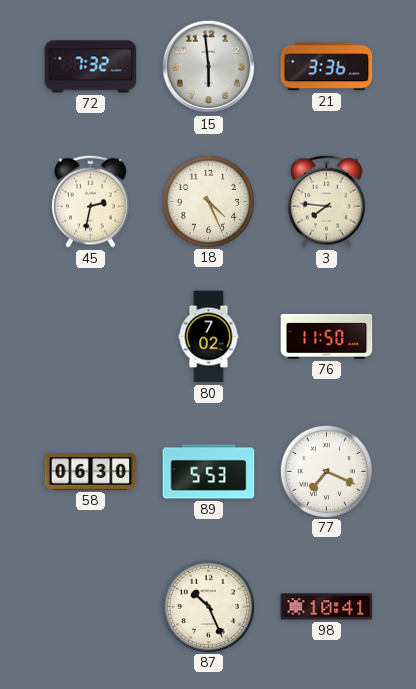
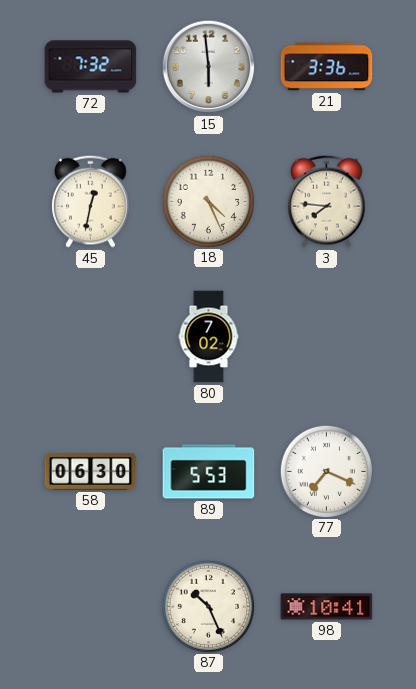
45: 2:32 -> 12:32 (91, 201)
76: 11:50 -> none (327, 337)
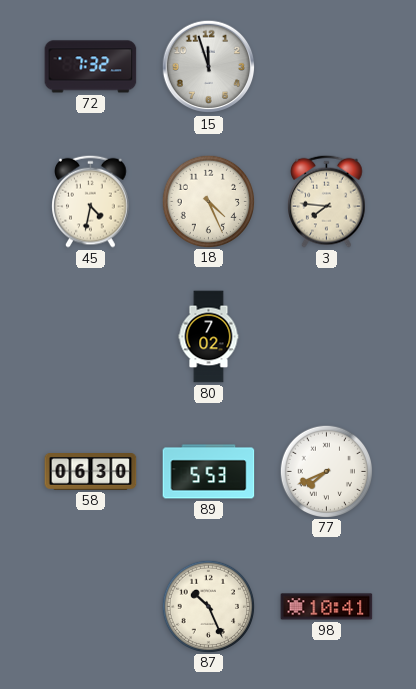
15: 5:59 -> 11:57 (209, 67)
21: 3:36 -> none (327, 67)
45: 12:32 -> 4:32 (91, 201)
77: 7:19 -> 7:41 (326, 471)
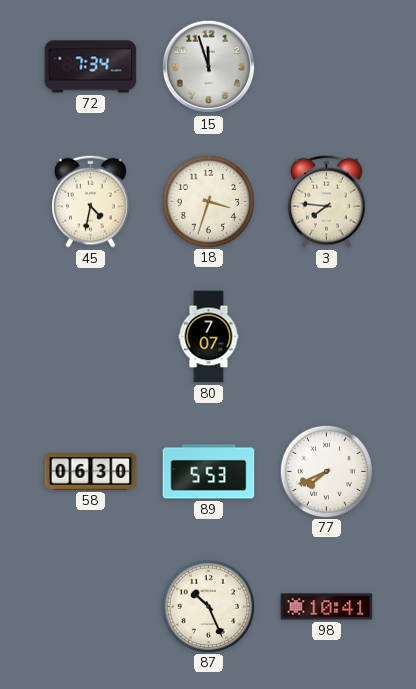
72: 7:32 -> 7:34 (91, 67)
18: 4:26 -> 3:33 (208, 201)
80: 7:02 -> 7:07 (209, 337)
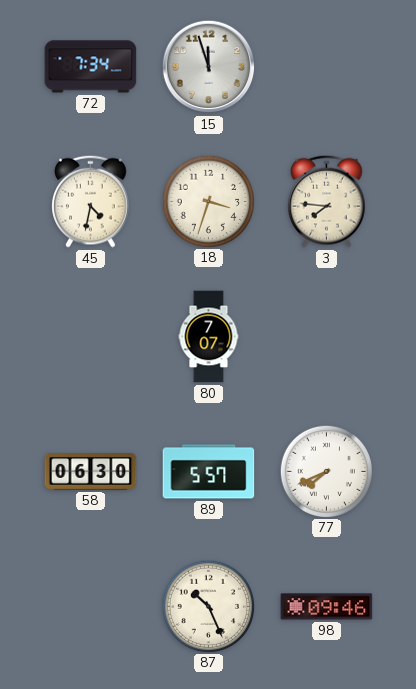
89: 5:53 -> 5:57 (209, 472)
98: 10:41 -> 09:46 (327, 607)
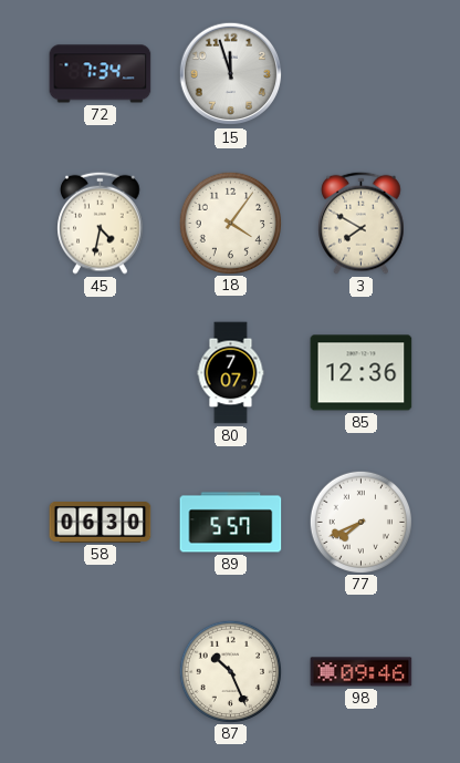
18: 3:33 -> 4:06 (230, 223)
3: 7:46 -> 7:50 (362, 223)
85: none -> 12:36 (362, 373)
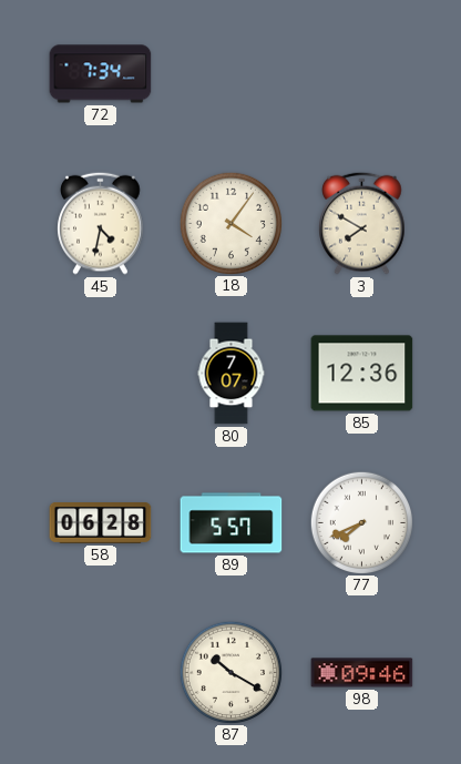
15: 11:57 -> none (231, 74)
58: 06:30 -> 06:28 (101, 523)
87: 10:26 -> 10:20 (230, 672)
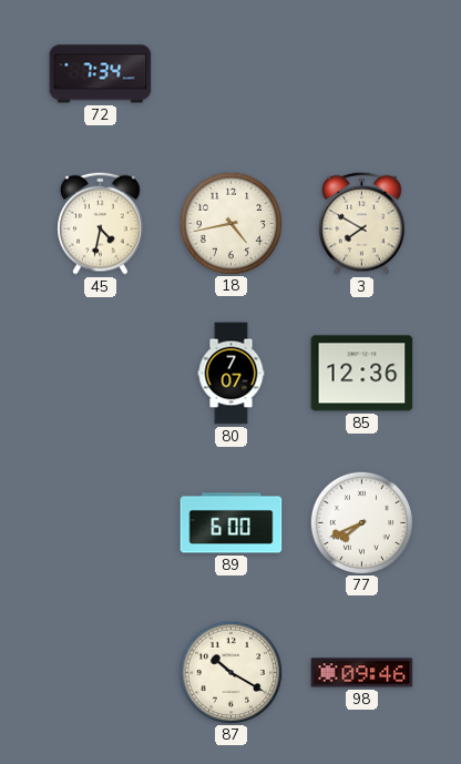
18: 4:06 -> 4:43 (230, 223)
58: 06:28 -> none (101, 523)
89: 5:57 -> 6:00 (232, 523)
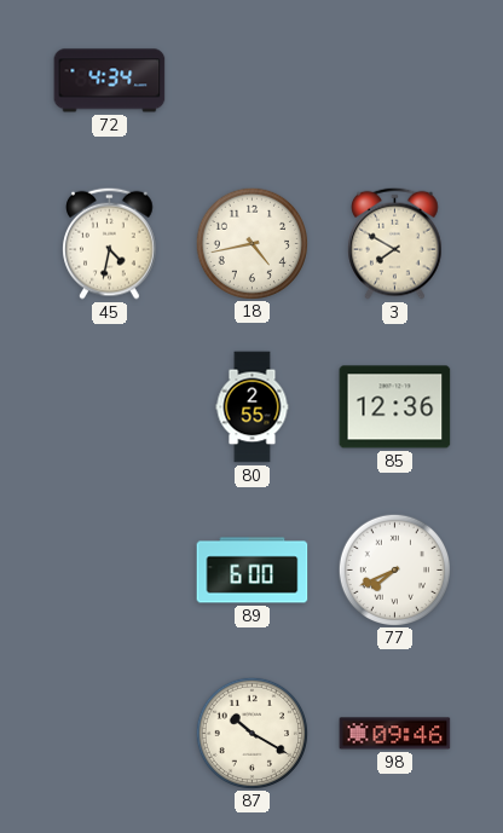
72: 7:34 -> 4:34 (110, 81)
80: 7:07 -> 2:55 (253, 407)
